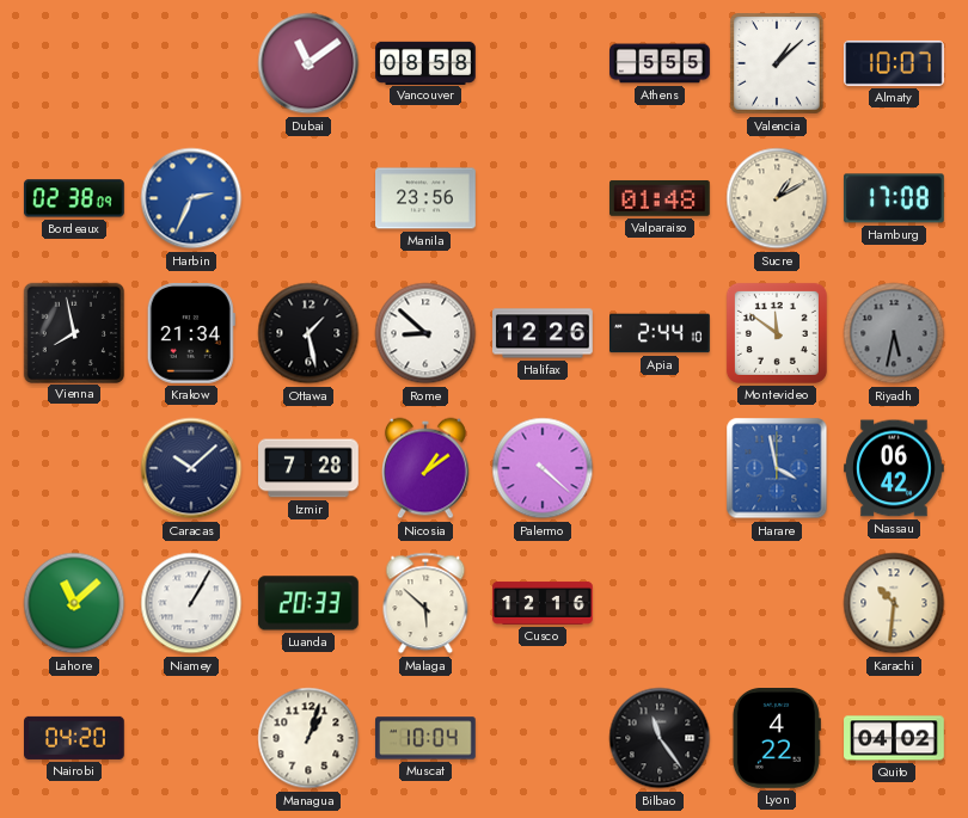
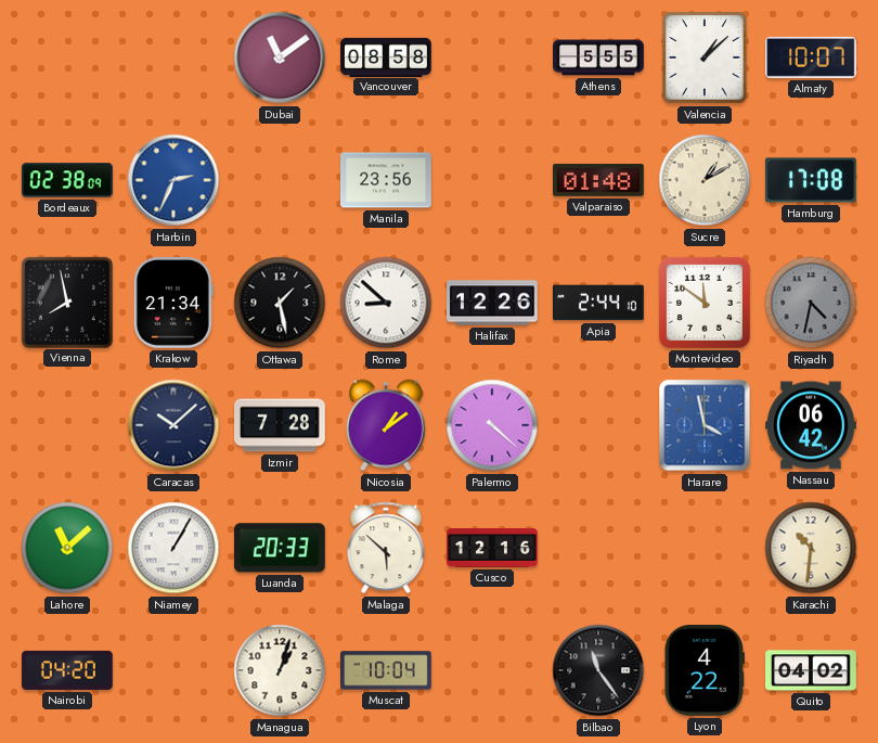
Riyadh: 5:32 -> 4:32 (811, 303)
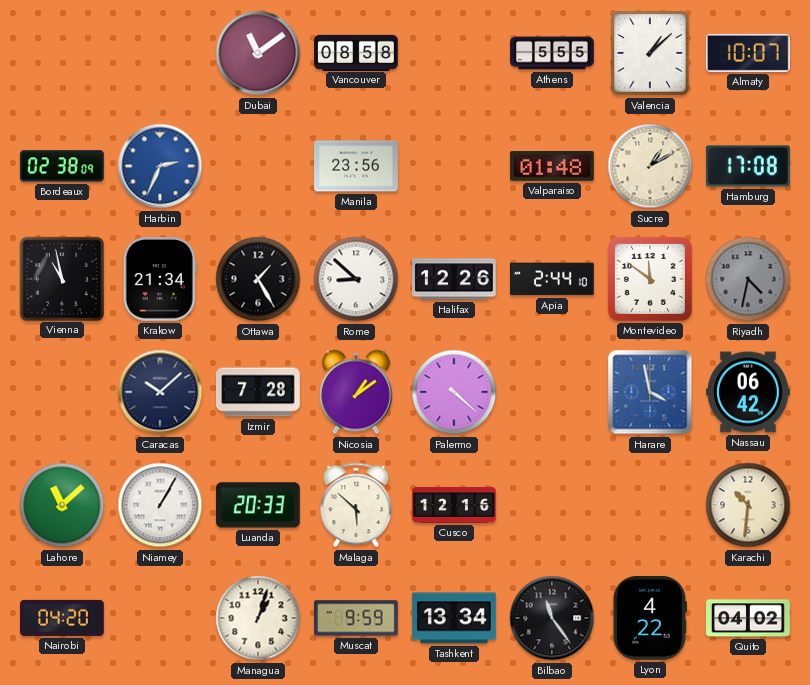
Vienna: 7:58 -> 10:58 (61, 278)
Ottawa: 1:28 -> 1:25 (258, 279)
Muscat: 10:04 -> 9:59 (357, 618)
Tashkent: none -> 13:34 (454, 618)
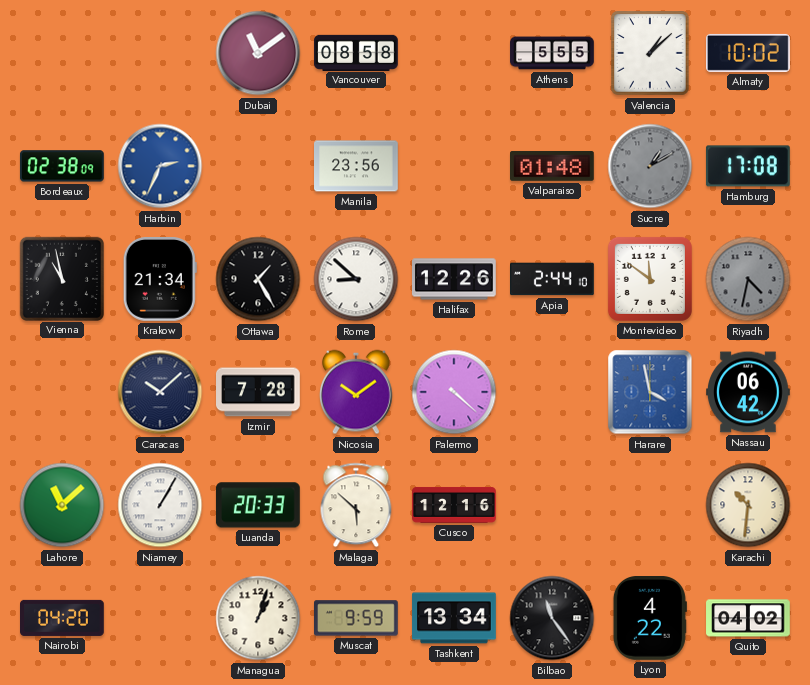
Almaty: 10:07 -> 10:02 (749, 53)
Sucre dial: cream -> grey (650, 166)
Nicosia: 1:09 -> 10:09 (357, 392)
